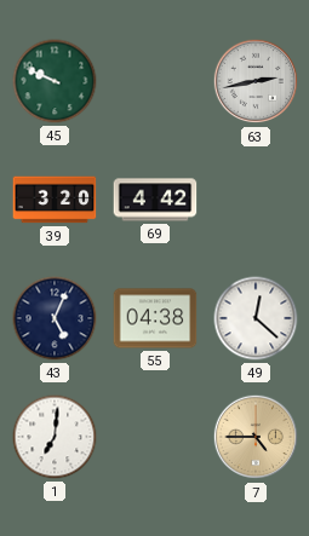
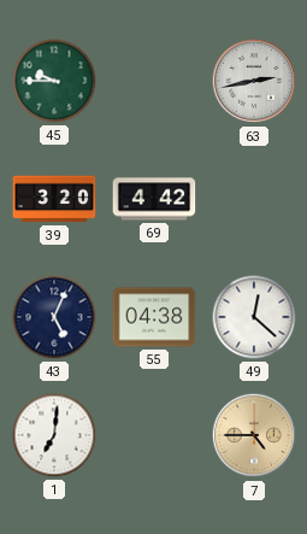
45: 9:49 -> 9:45 (54, 81)
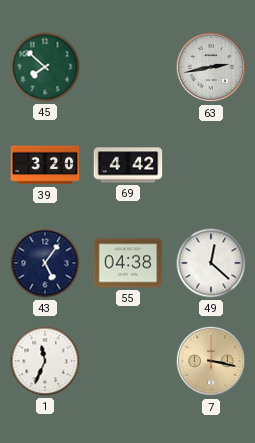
45: 9:45 -> 7:52 (45, 67)
43: 5:04 -> 5:06 (45, 263)
1: 7:01 -> 11:34 (45, 361)
7: 4:45 -> 3:17 (211, 361)
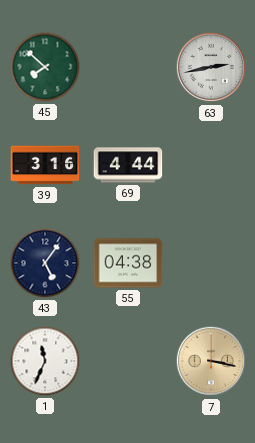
39: 3:20 -> 3:16 (45, 165)
69: 4:42 -> 4:44 (128, 165)
49: 12:22 -> none (211, 263)
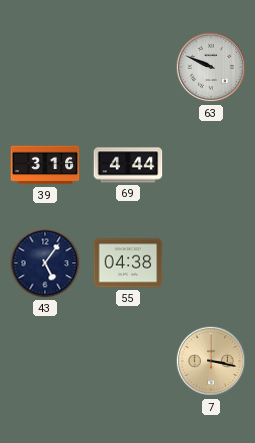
45: 7:52 -> none (45, 67)
63: 2:43 -> 9:49 (211, 67)
1: 11:34 -> none (45, 361)
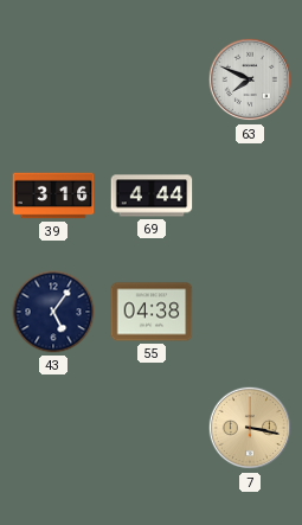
63: 9:49 -> 7:49 (250, 79)
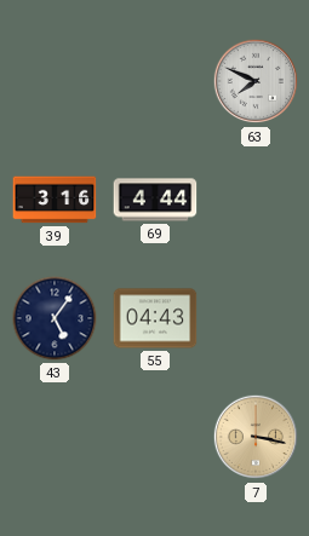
55: 04:38 -> 04:43 (155, 318)
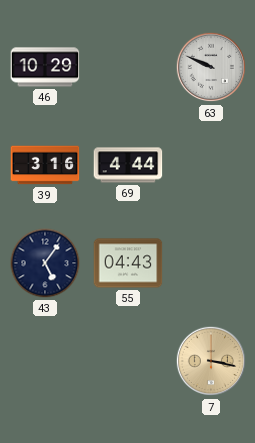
46: none -> 10:29 (45, 67)
63: 7:49 -> 9:49 (211, 67)
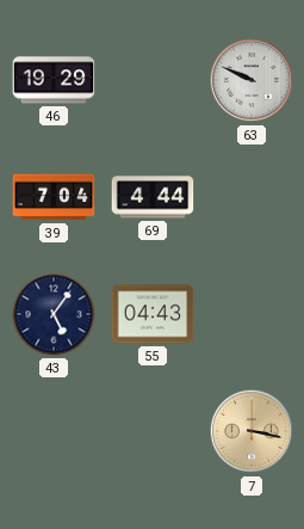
46: 10:29 -> 19:29 (54, 80)
39: 3:16 -> 7:04 (54, 197)
